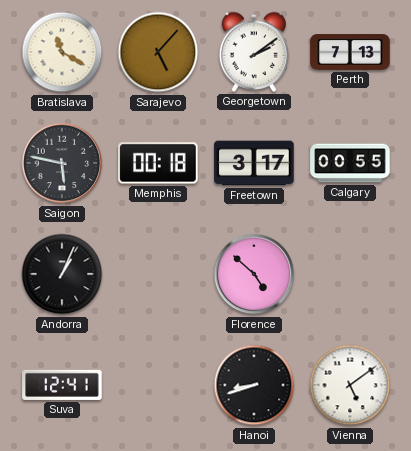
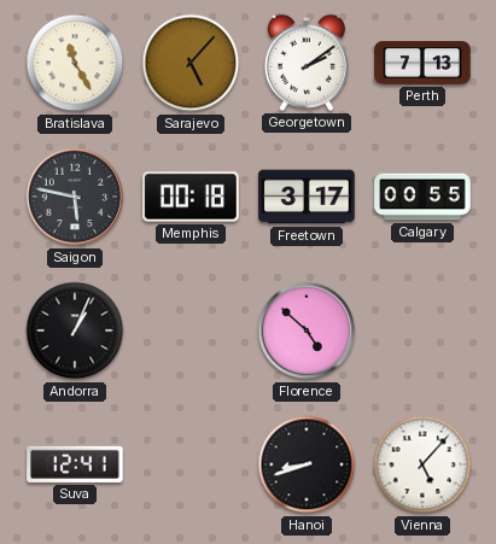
Bratislava: 11:20 -> 11:25 (75, 63)
Vienna: 5:09 -> 5:07 (422, 464)
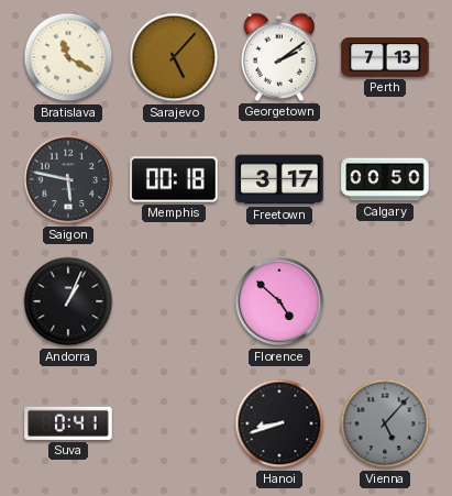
Bratislava: 11:25 -> 11:20 (68, 57)
Calgary: 00:55 -> 00:50 (385, 179)
Suva: 12:41 -> 0:41 (68, 423)
Vienna dial: white -> grey (385, 423)
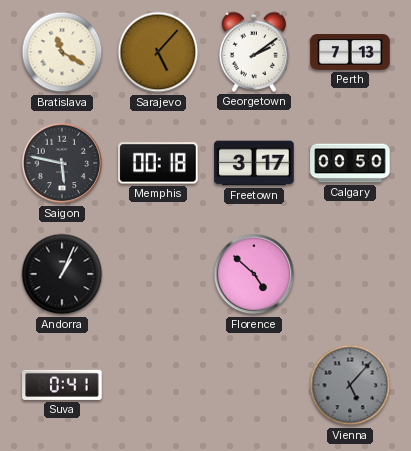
Hanoi: 8:42 -> none (279, 423)
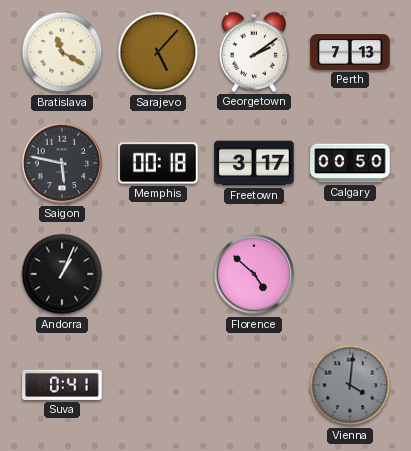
Vienna: 5:07 -> 4:01 (350, 385)
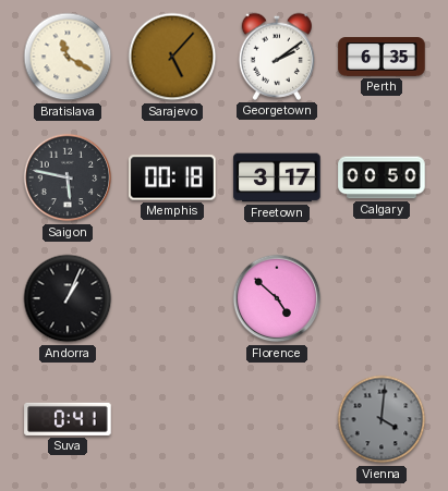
Perth: 7:13 -> 6:35 (382, 57)
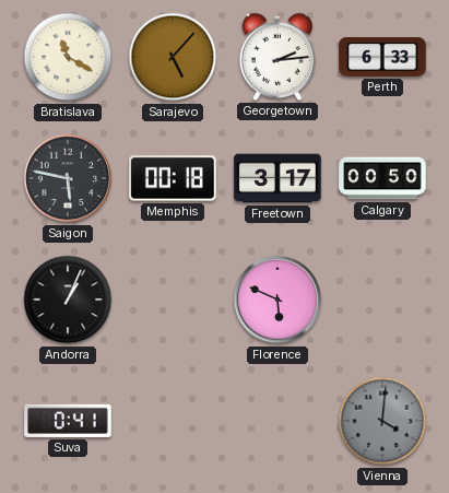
Georgetown: 2:09 -> 2:14 (276, 57)
Perth: 6:35 -> 6:33 (382, 57)
Florence: 4:52 -> 5:49 (277, 300)
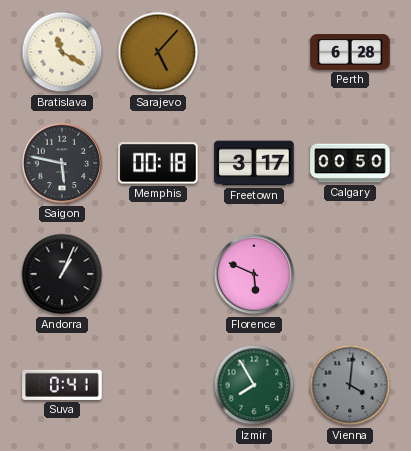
Georgetown: 2:14 -> none (276, 57)
Perth: 6:33 -> 6:28 (350, 52)
Izmir: none -> 7:55 (254, 385)
